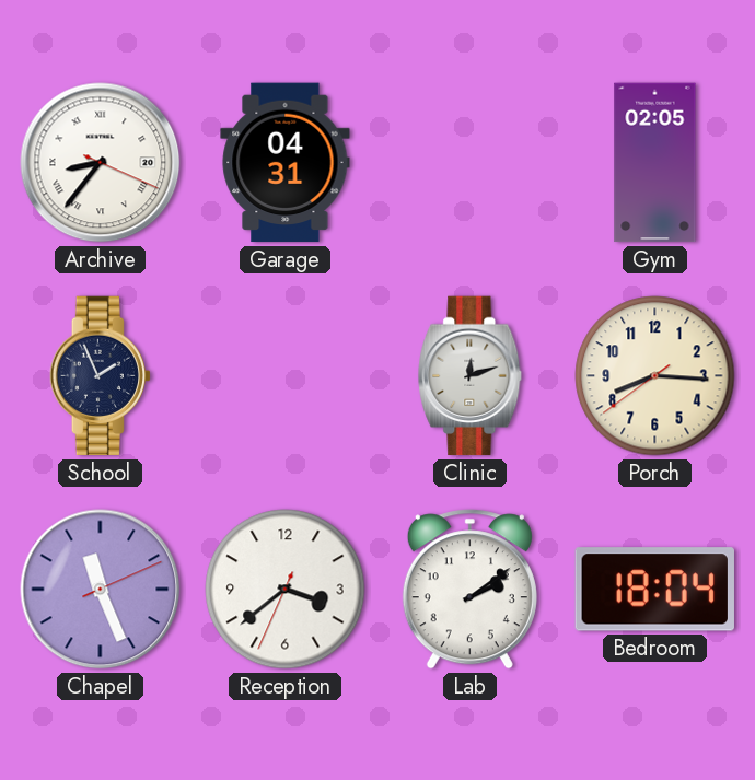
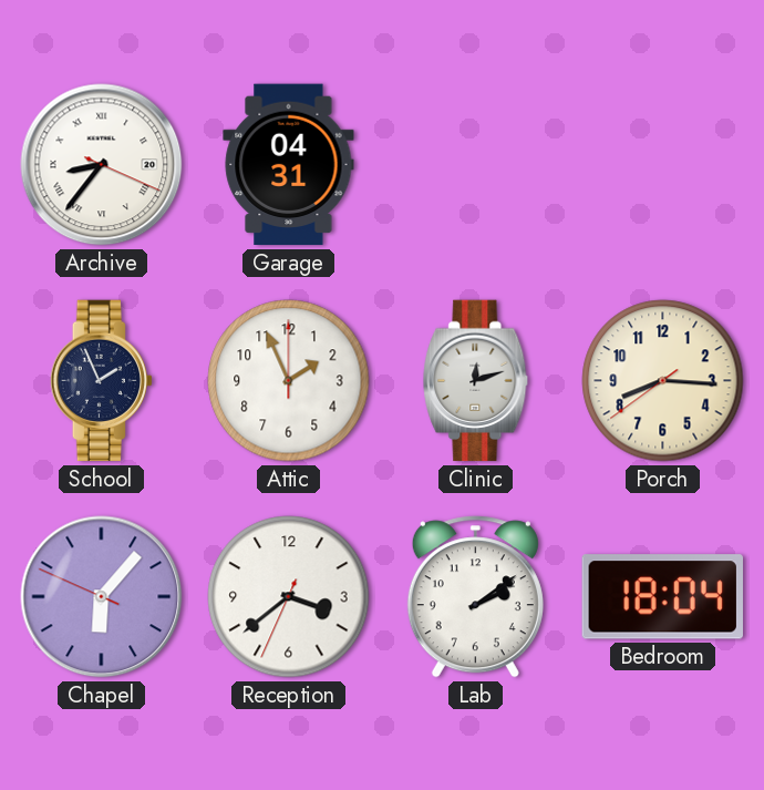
Gym: 02:05 -> none (655, 163)
Attic: none -> 1:56 (289, 381)
Chapel: 11:26 -> 6:06 (102, 597)
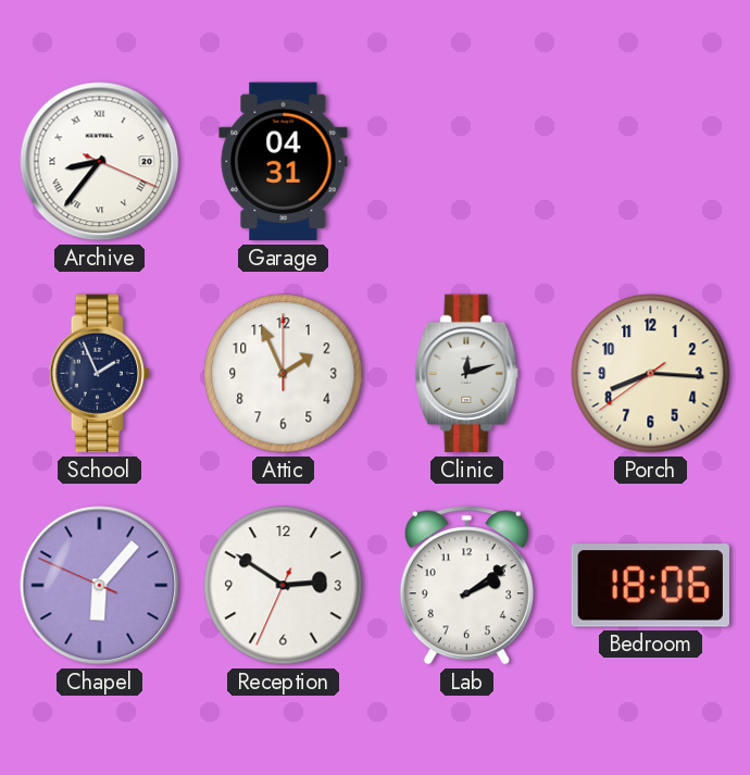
Reception: 3:38 -> 2:50 (284, 586)
Bedroom: 18:04 -> 18:06 (650, 586)
